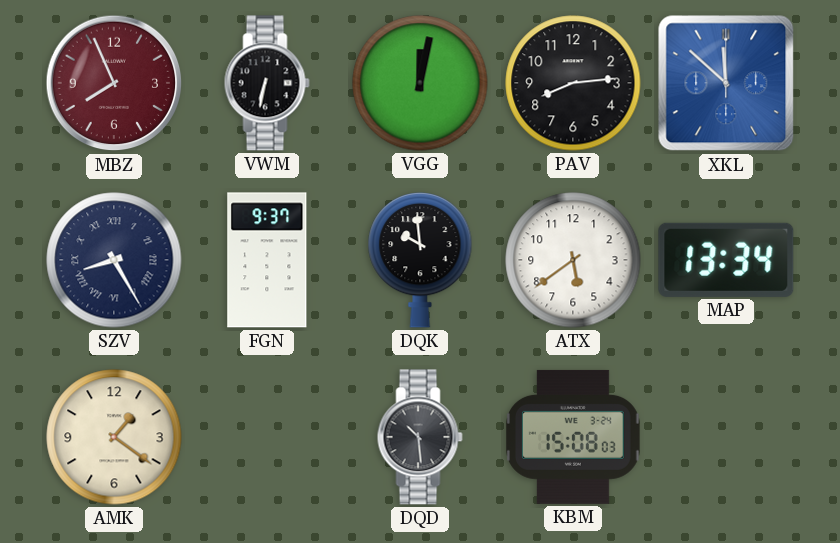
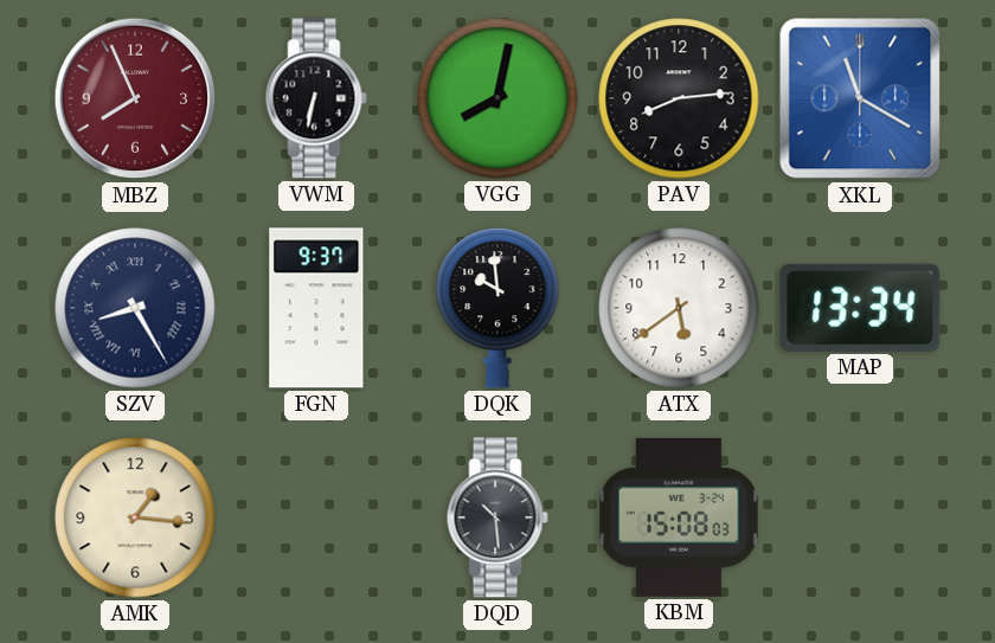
VGG: 12:02 -> 8:02 (497, 98)
XKL: 11:52 -> 11:20 (860, 98)
AMK: 1:21 -> 1:16 (135, 517)
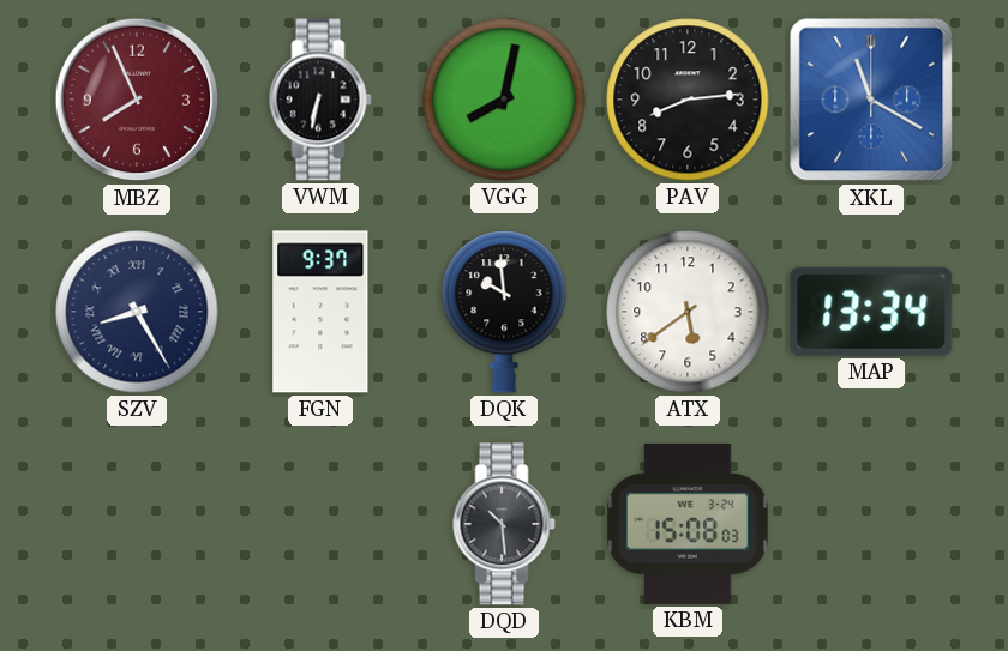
AMK: 1:16 -> none (135, 517)
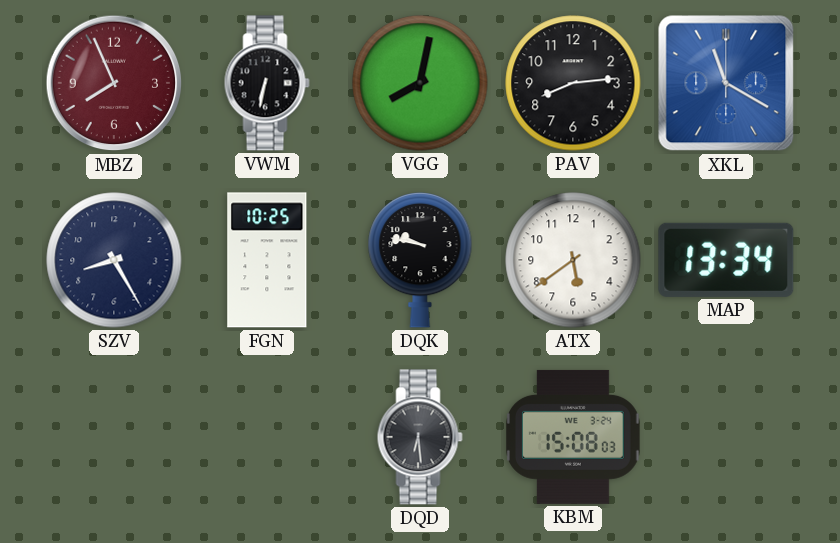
SZV numerals: Roman -> Arabic (114, 260)
FGN: 9:37 -> 10:25 (267, 260)
DQK: 9:59 -> 9:47 (420, 261)
DQD: 10:29 -> 6:29 (420, 437)
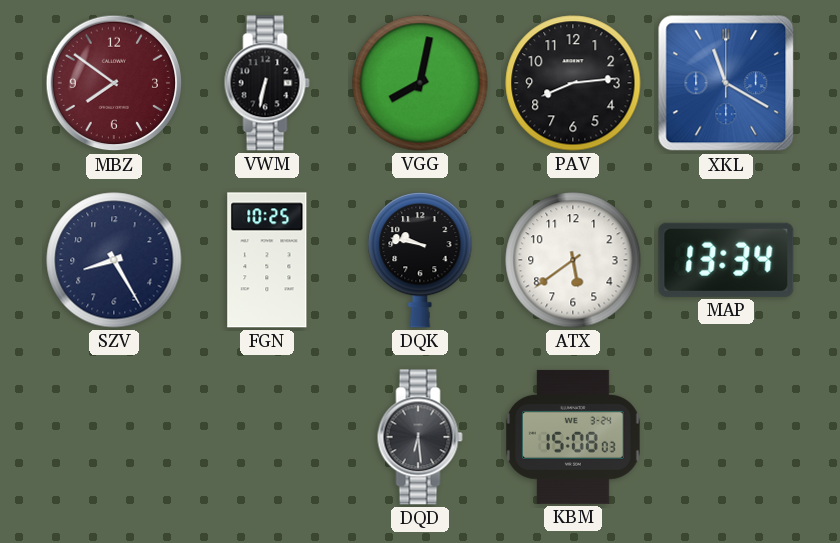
MBZ: 7:56 -> 7:51 (114, 83)
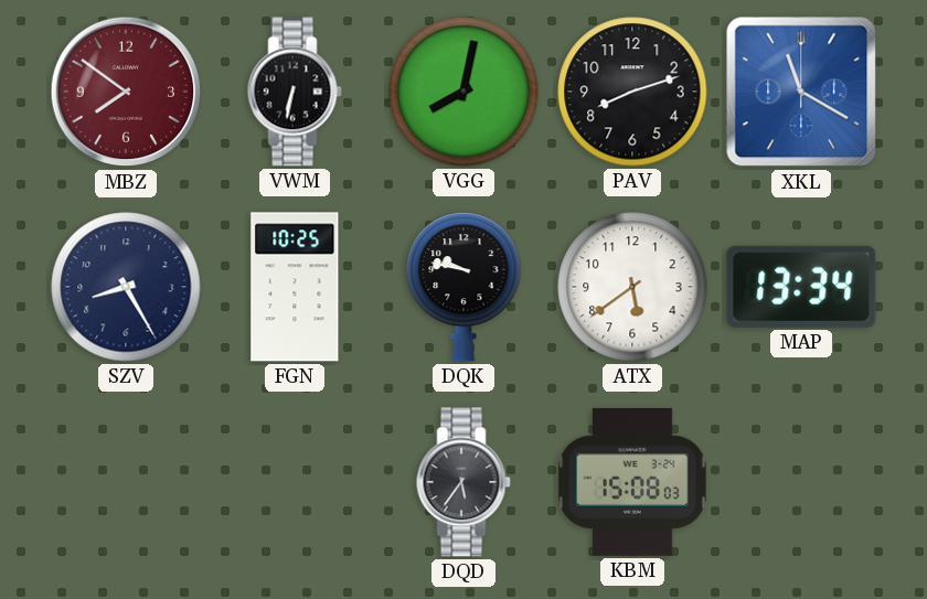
PAV: 8:14 -> 8:12 (632, 92)
DQD: 6:29 -> 5:36 (464, 482)
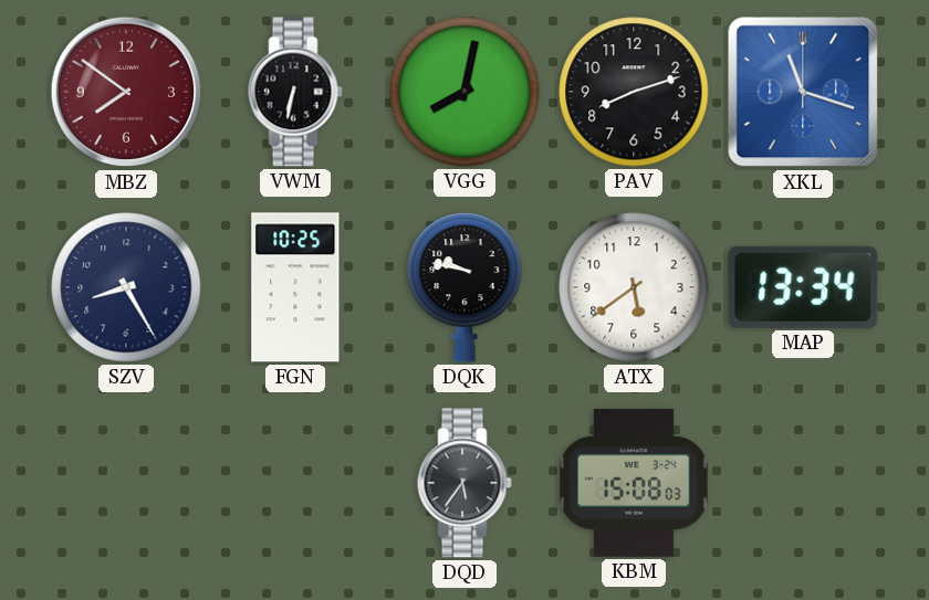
XKL: 11:20 -> 11:18 (803, 92)
